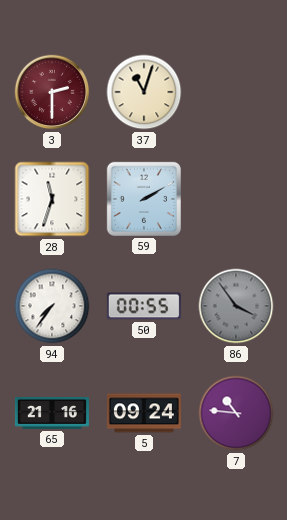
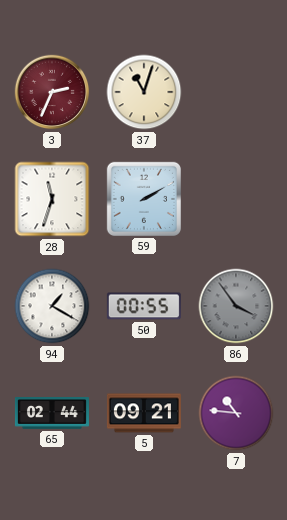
3: 2:30 -> 2:34 (52, 92)
94: 7:36 -> 1:20 (52, 306)
65: 21:16 -> 02:44 (52, 414)
5: 09:24 -> 09:21 (144, 413)
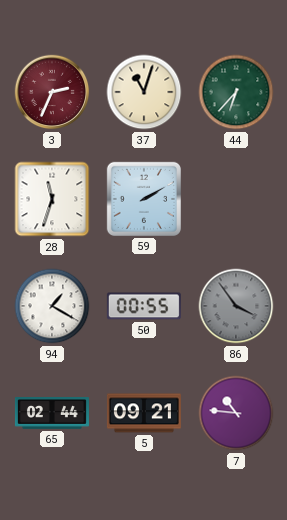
44: none -> 6:37 (236, 92)
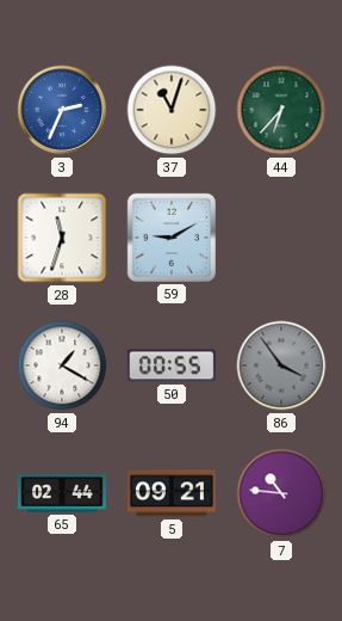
3 dial: burgundy -> blue (62, 110)
59: 2:10 -> 9:10 (172, 238)
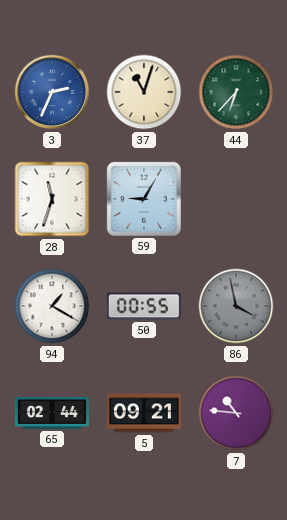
59: 9:10 -> 9:05 (144, 199)
86: 3:54 -> 3:58 (236, 306)
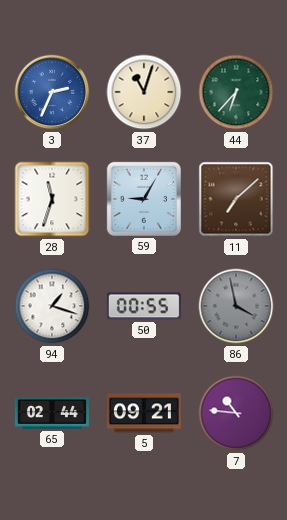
11: none -> 7:08 (236, 199)
94: 1:20 -> 1:18 (52, 306)
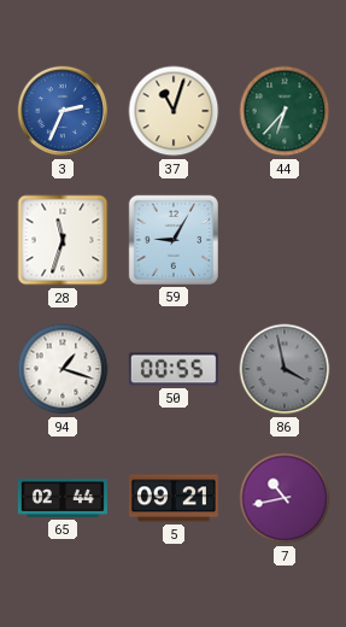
11: 7:08 -> none (236, 199)
7: 10:46 -> 10:43 (285, 498)
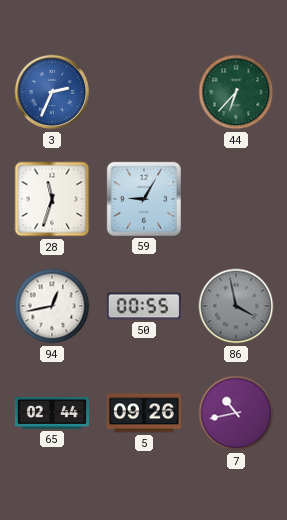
37: 11:03 -> none (174, 111)
94: 1:18 -> 12:43 (52, 306)
5: 09:21 -> 09:26 (144, 413)
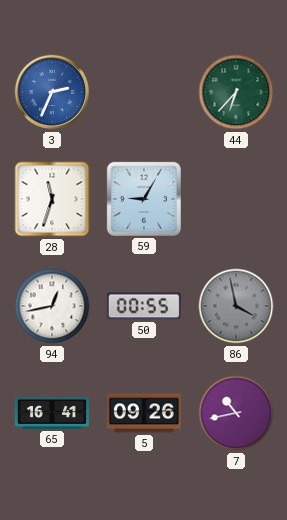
65: 02:44 -> 16:41 (52, 414)
